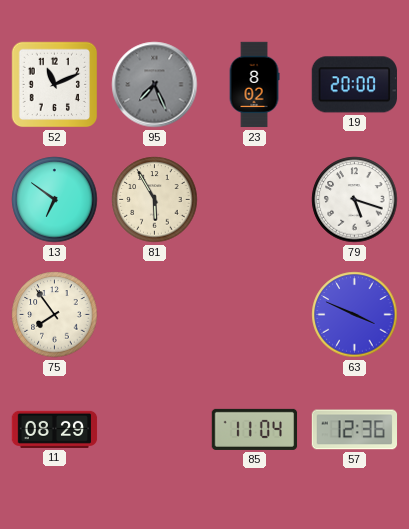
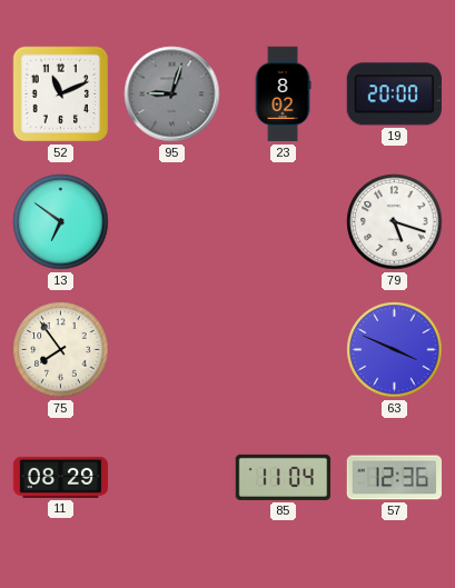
95: 7:26 -> 9:03 (172, 94)
81: 5:55 -> none (155, 200)
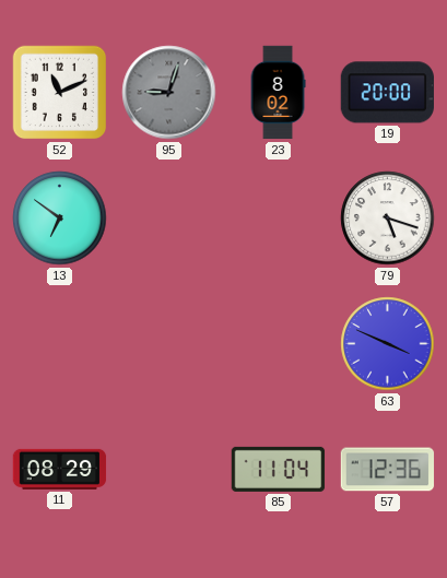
75: 7:54 -> none (61, 350)
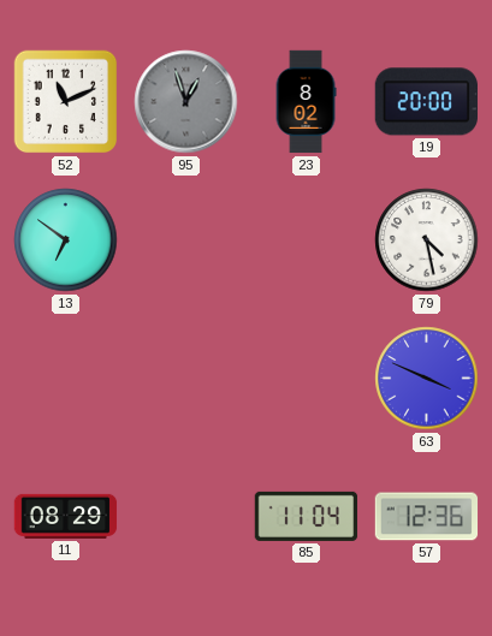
95: 9:03 -> 12:57 (186, 102)
79: 5:18 -> 4:28 (427, 240)
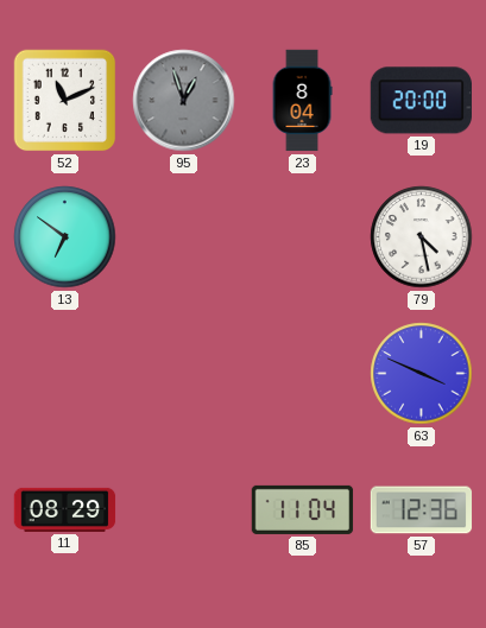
23: 8:02 -> 8:04 (302, 101)
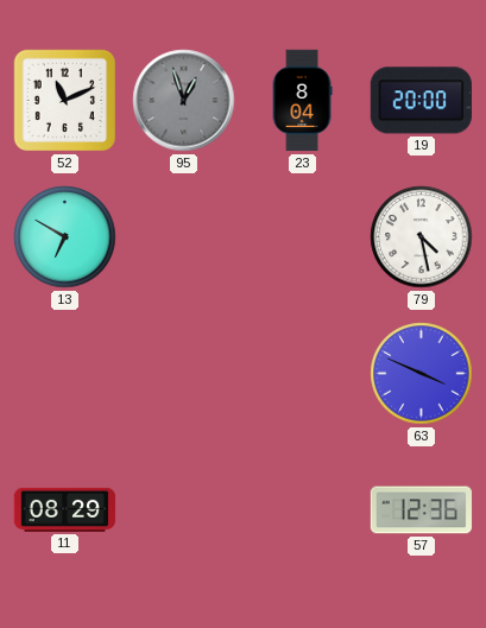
13: 6:51 -> 6:50 (65, 237)
85: 11:04 -> none (303, 509)
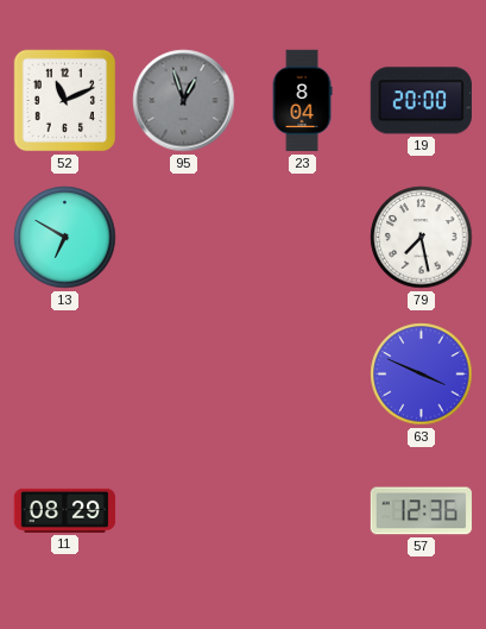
79: 4:28 -> 7:28 (422, 238)
